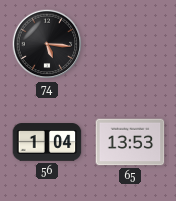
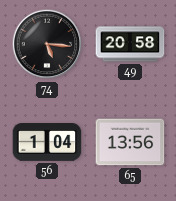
49: none -> 20:58 (130, 44)
65: 13:53 -> 13:56 (130, 142)
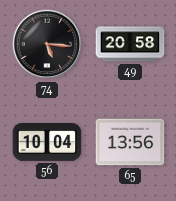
56: 1:04 -> 10:04 (47, 142)
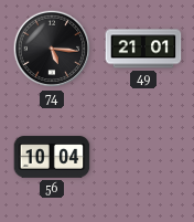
49: 20:58 -> 21:01 (143, 49)
65: 13:56 -> none (130, 142)
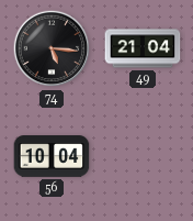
49: 21:01 -> 21:04 (143, 48)
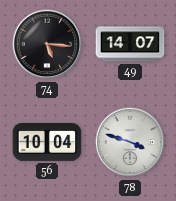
49: 21:04 -> 14:07 (130, 44)
78: none -> 3:48 (130, 142)
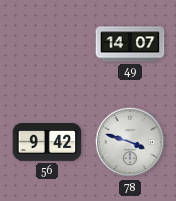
74: 5:16 -> none (47, 44)
56: 10:04 -> 9:42 (47, 142)
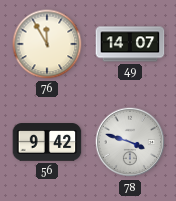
76: none -> 11:55 (47, 44)
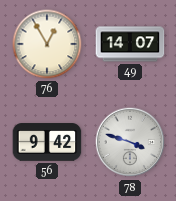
76: 11:55 -> 12:55 (47, 44)
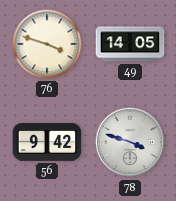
76: 12:55 -> 3:48 (47, 44)
49: 14:07 -> 14:05 (130, 44)
